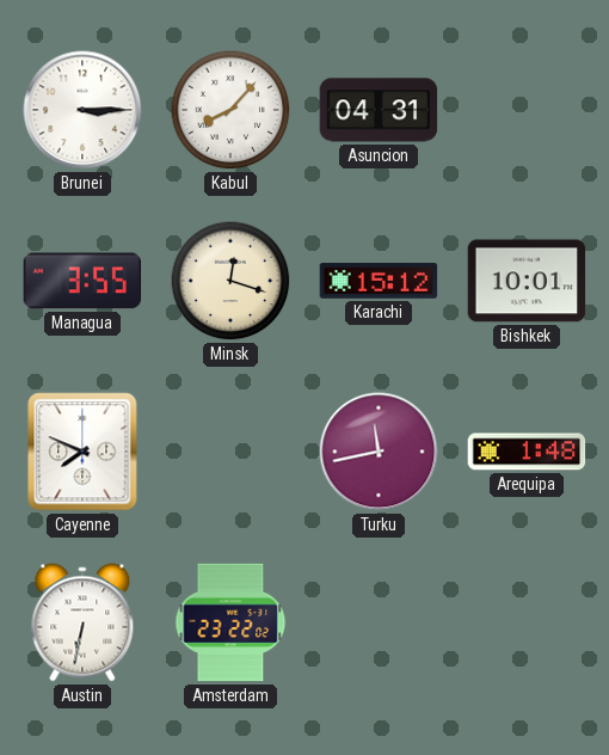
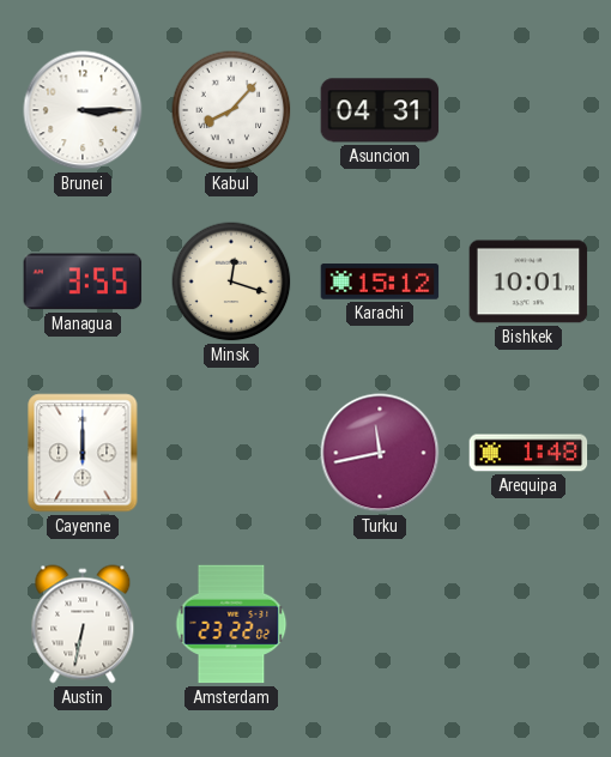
Cayenne: 7:49 -> 12:00 (83, 453)
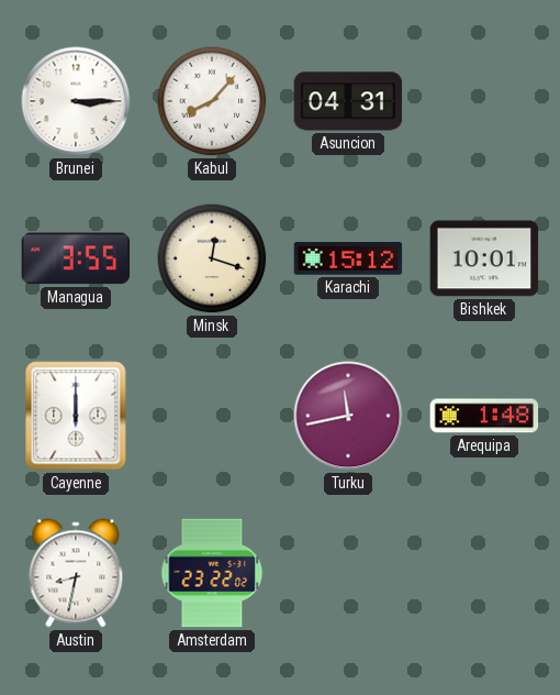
Austin: 6:32 -> 8:32 (76, 573)
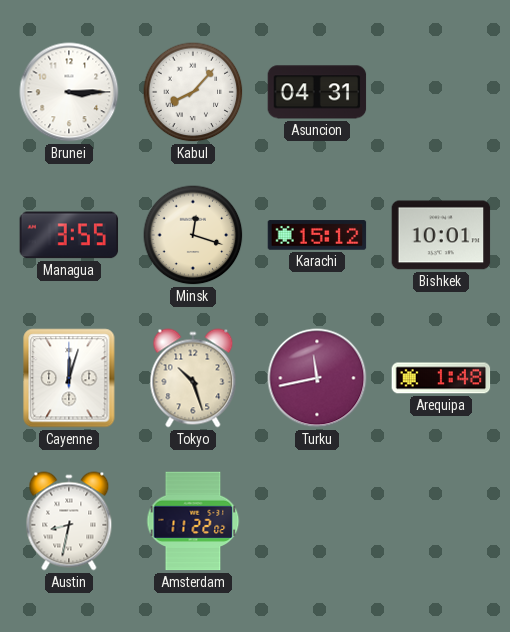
Cayenne: 12:00 -> 12:03 (69, 378)
Tokyo: none -> 10:27 (193, 378)
Amsterdam: 23:22 -> 11:22 (193, 521)
